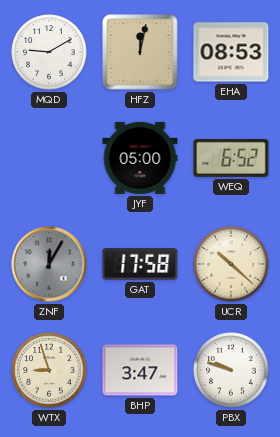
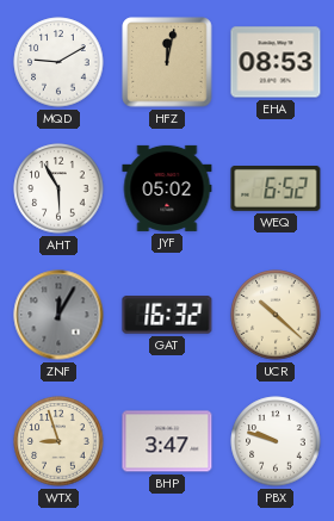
AHT: none -> 5:55 (58, 188)
JYF: 05:00 -> 05:02 (167, 188)
GAT: 17:58 -> 16:32 (167, 315)
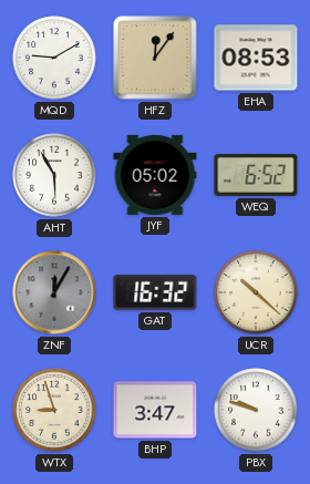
HFZ: 12:02 -> 12:06 (155, 58)
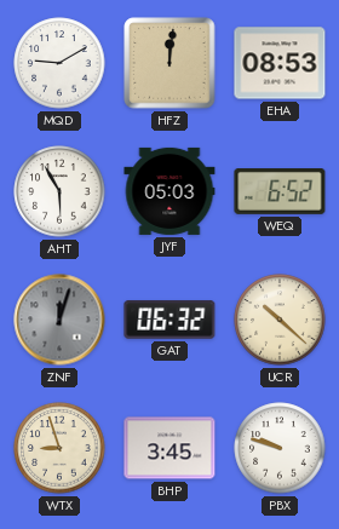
HFZ: 12:06 -> 12:01 (169, 63)
JYF: 05:02 -> 05:03 (169, 191)
ZNF: 12:05 -> 12:03 (59, 320)
GAT: 16:32 -> 06:32 (169, 320)
BHP: 3:47 -> 3:45 (169, 448)
